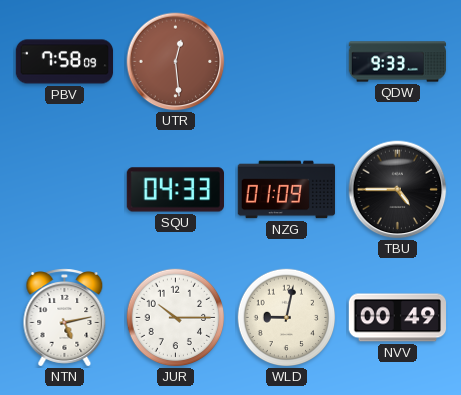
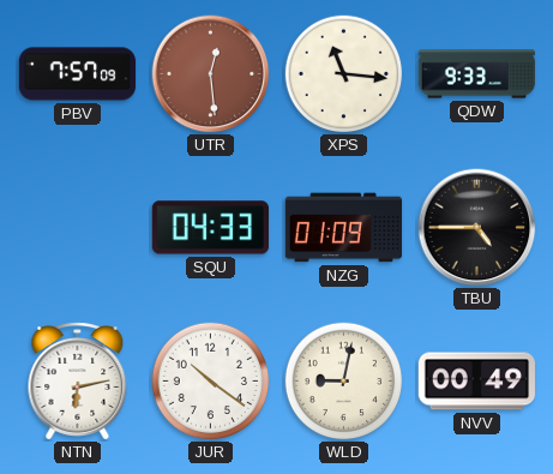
PBV: 7:58 -> 7:57 (78, 74)
XPS: none -> 11:16 (344, 74)
NTN: 5:13 -> 6:13 (78, 382)
JUR: 10:15 -> 10:21 (211, 382)
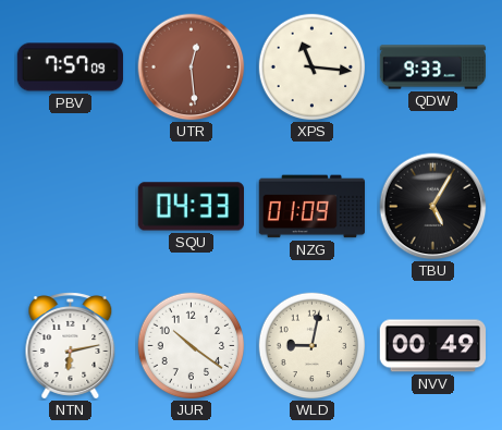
TBU: 4:45 -> 5:05 (433, 207)
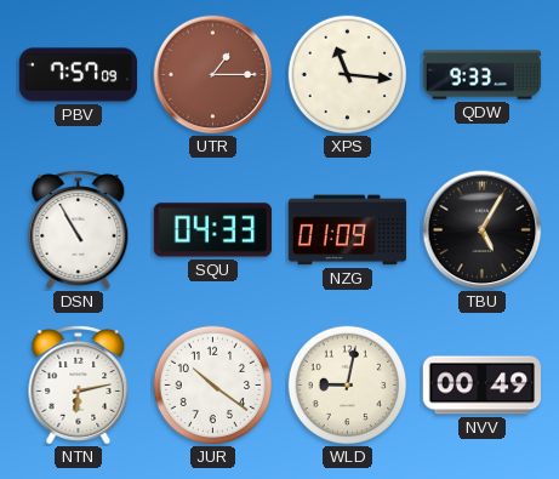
UTR: 12:29 -> 1:15 (213, 75)
DSN: none -> 10:55 (79, 230)
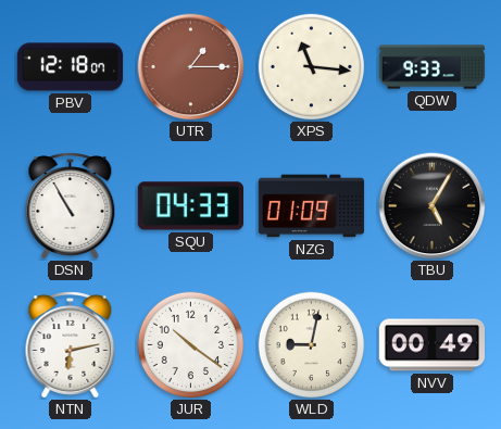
PBV: 7:57 -> 12:18 (71, 67)
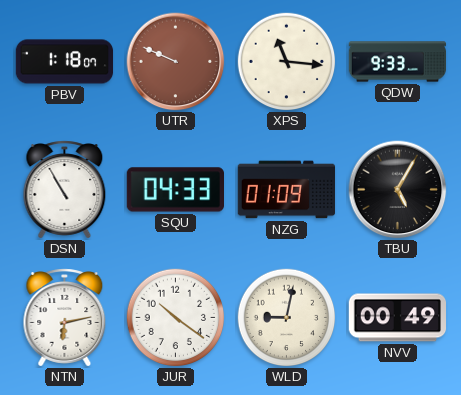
PBV: 12:18 -> 1:18 (65, 62)
UTR: 1:15 -> 9:49 (176, 62)
